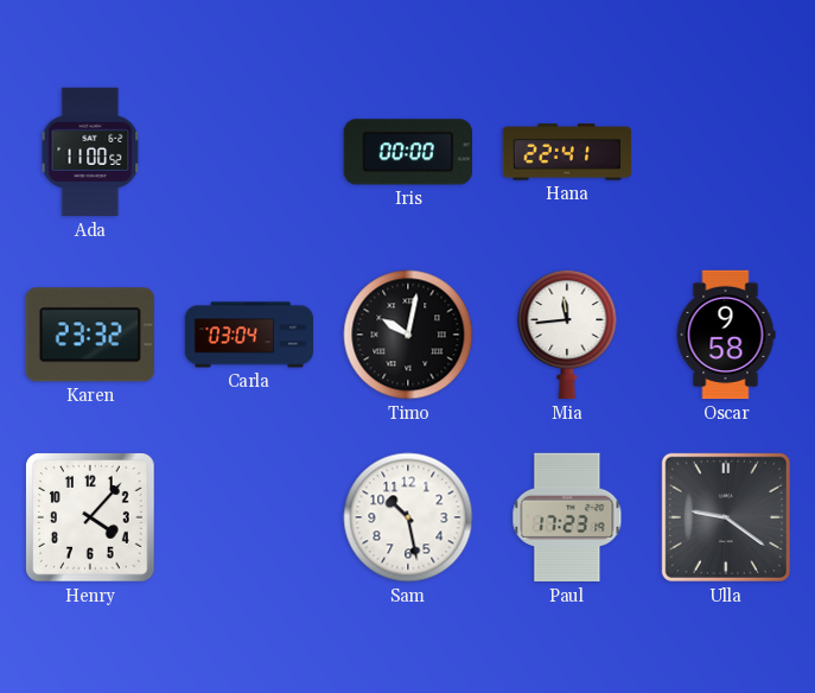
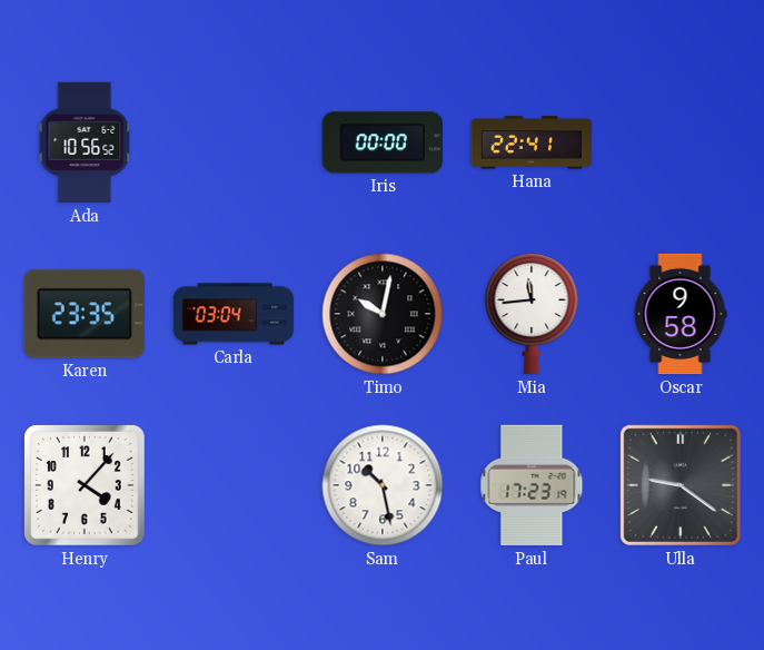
Ada: 11:00 -> 10:56 (85, 142)
Karen: 23:32 -> 23:35 (85, 314)
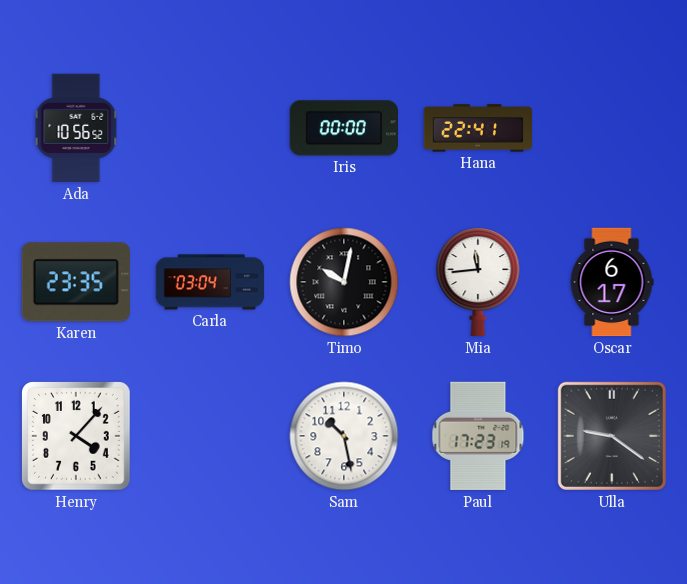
Oscar: 9:58 -> 6:17 (612, 282)
